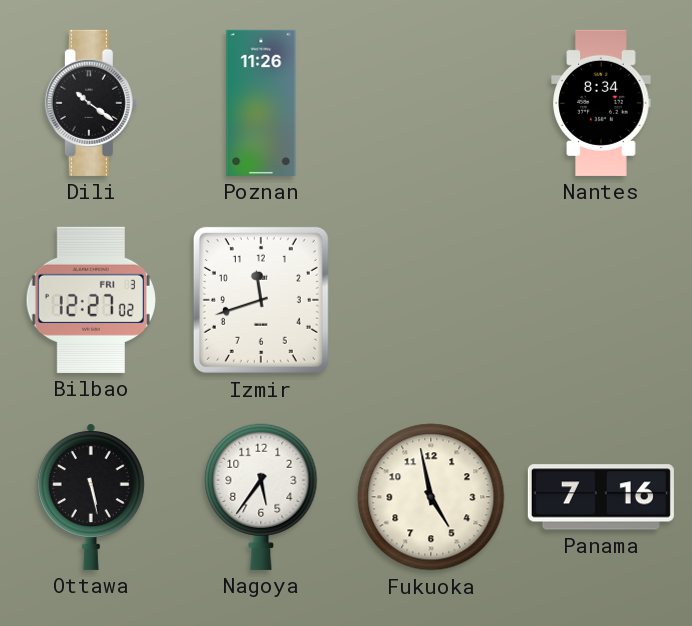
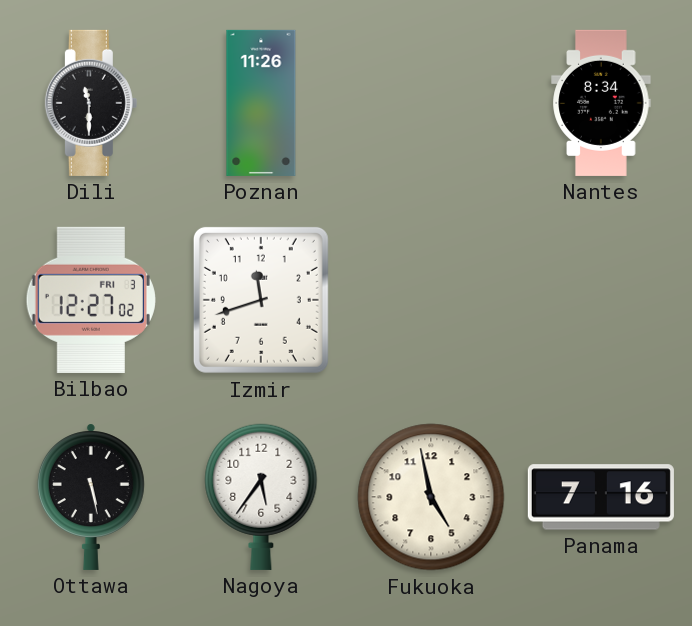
Dili: 10:21 -> 11:30 (91, 103)
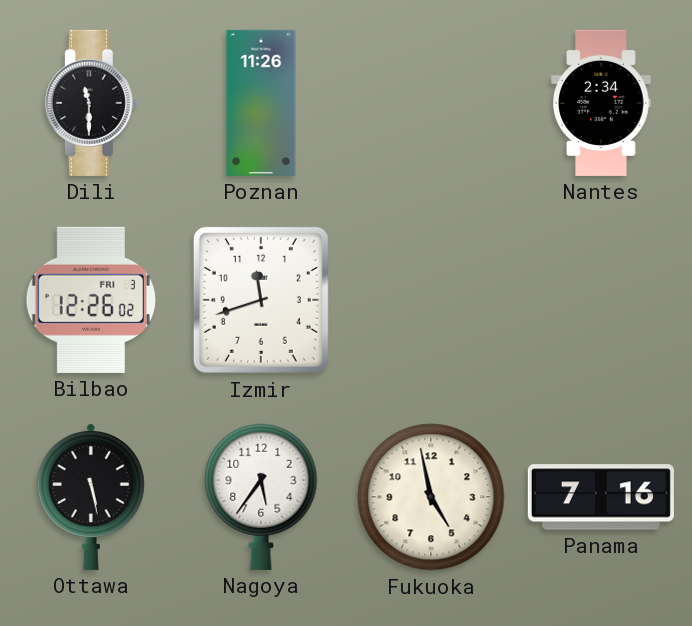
Nantes: 8:34 -> 2:34 (601, 103)
Bilbao: 12:27 -> 12:26 (91, 300)
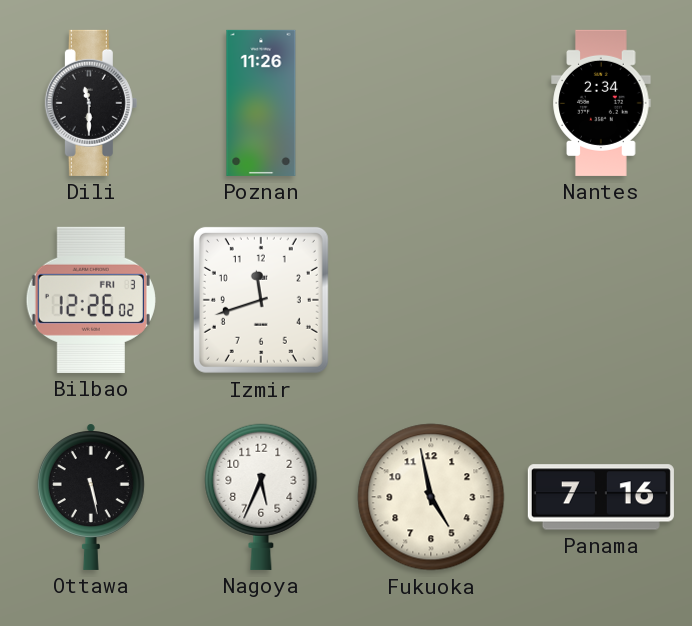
Nagoya: 5:36 -> 5:34 (261, 497)
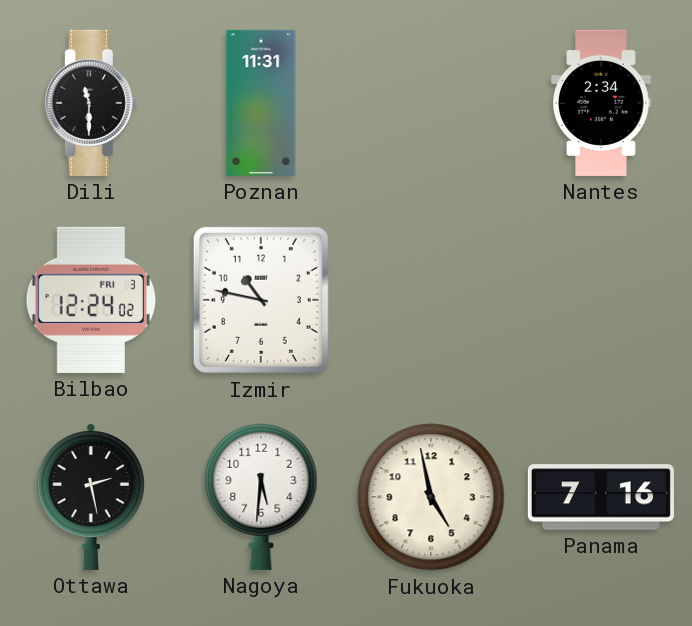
Poznan: 11:26 -> 11:31 (261, 103)
Bilbao: 12:26 -> 12:24 (91, 300)
Izmir: 11:42 -> 10:47 (261, 300)
Ottawa: 5:28 -> 2:28 (91, 497)
Nagoya: 5:34 -> 5:31 (261, 497)
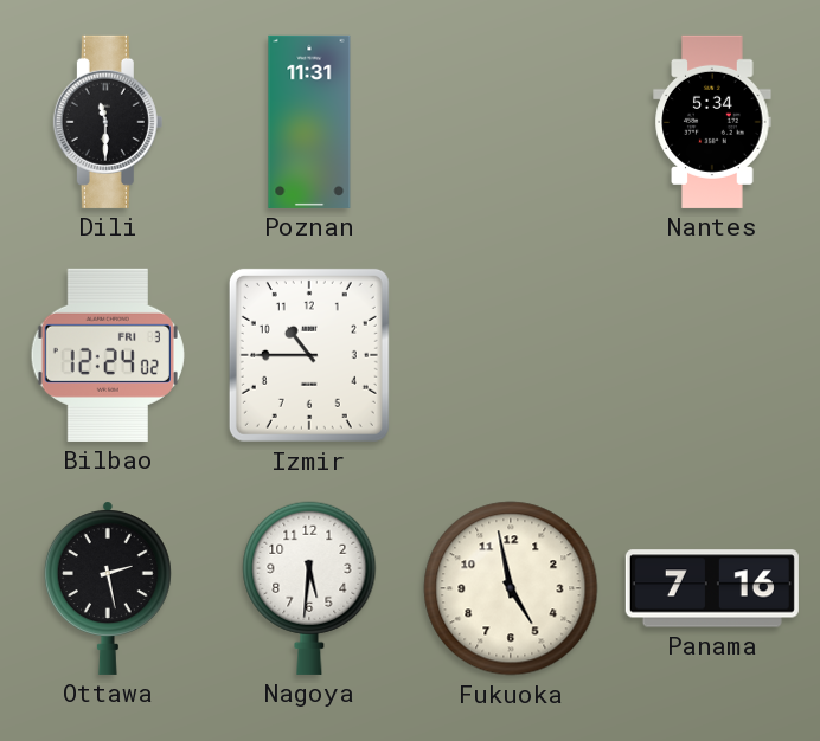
Nantes: 2:34 -> 5:34 (712, 122)
Izmir: 10:47 -> 10:45 (309, 355)
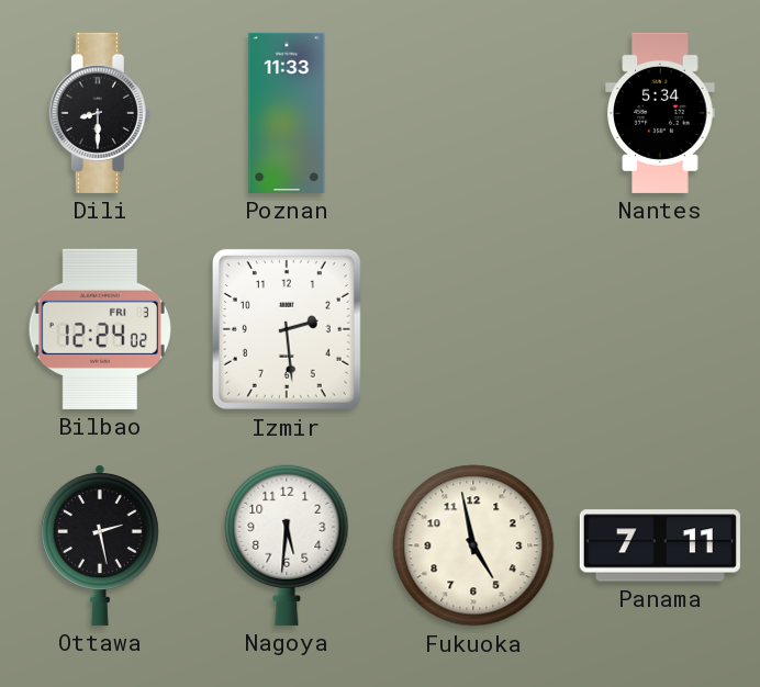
Dili: 11:30 -> 8:30 (100, 113)
Poznan: 11:31 -> 11:33 (287, 113)
Izmir: 10:45 -> 2:29 (287, 329)
Panama: 7:16 -> 7:11 (660, 545)
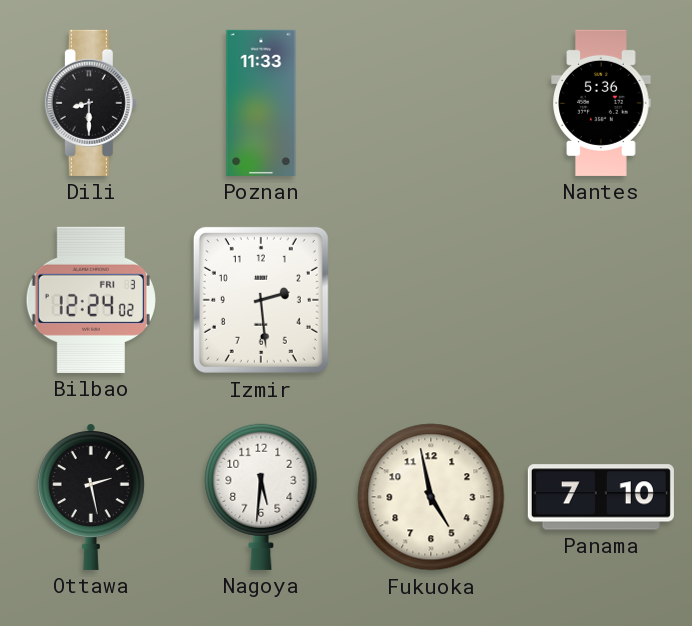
Nantes: 5:34 -> 5:36 (601, 103)
Panama: 7:11 -> 7:10 (601, 497)
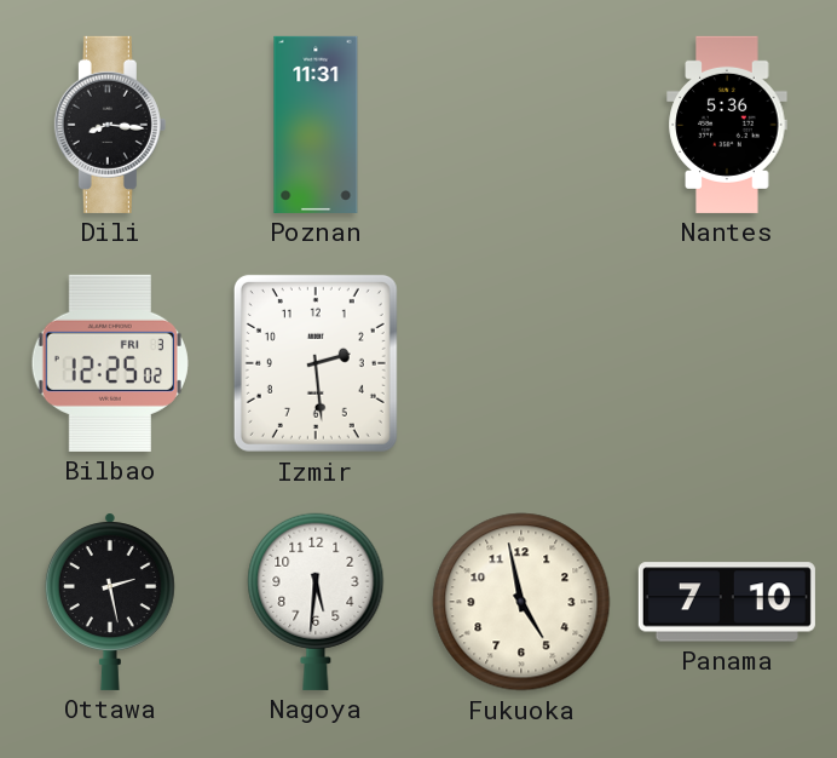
Dili: 8:30 -> 8:16 (110, 125)
Poznan: 11:33 -> 11:31 (316, 125)
Bilbao: 12:24 -> 12:25 (110, 363)
